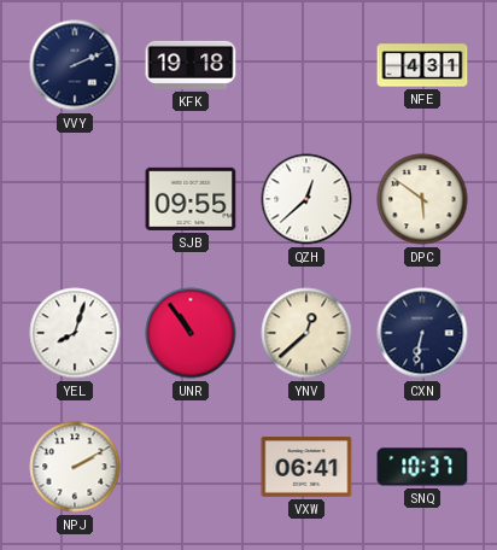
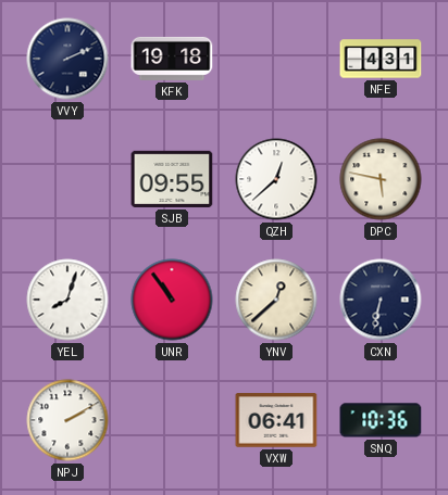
DPC: 5:51 -> 5:47 (381, 179)
SNQ: 10:37 -> 10:36 (381, 420)
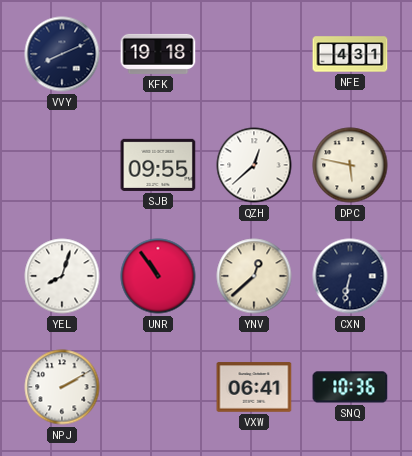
VVY: 2:11 -> 8:11 (62, 54)
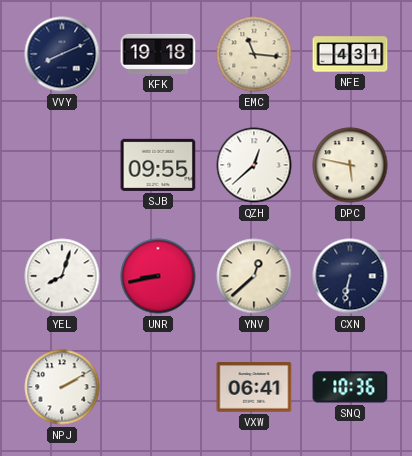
EMC: none -> 11:16 (254, 54)
UNR: 10:54 -> 8:43 (158, 276)
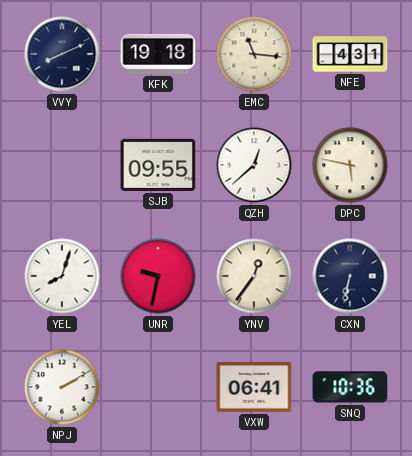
UNR: 8:43 -> 9:32 (158, 276)
YNV: 12:38 -> 12:36 (254, 276)
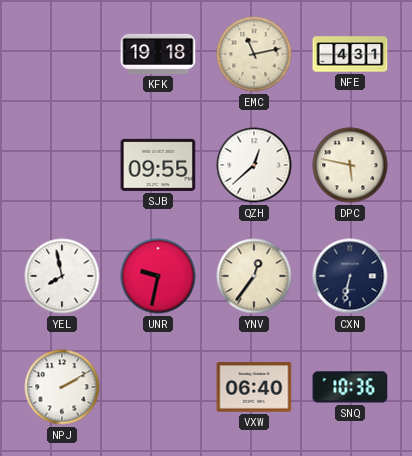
VVY: 8:11 -> none (62, 54)
EMC: 11:16 -> 11:13 (254, 54)
YEL: 8:03 -> 7:58 (62, 276)
VXW: 06:41 -> 06:40 (254, 387)
